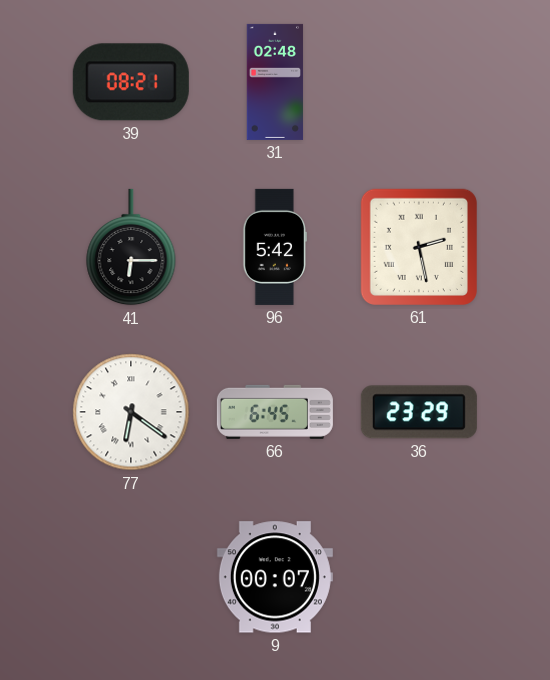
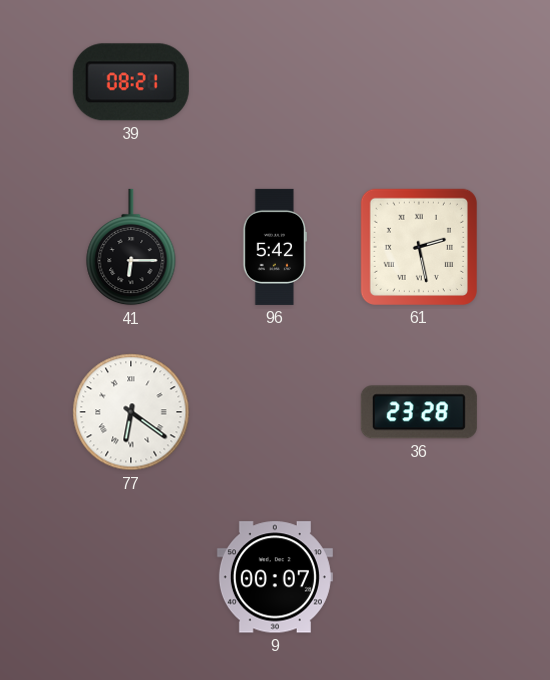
31: 02:48 -> none (275, 82)
66: 6:45 -> none (275, 412)
36: 23:29 -> 23:28 (419, 412)
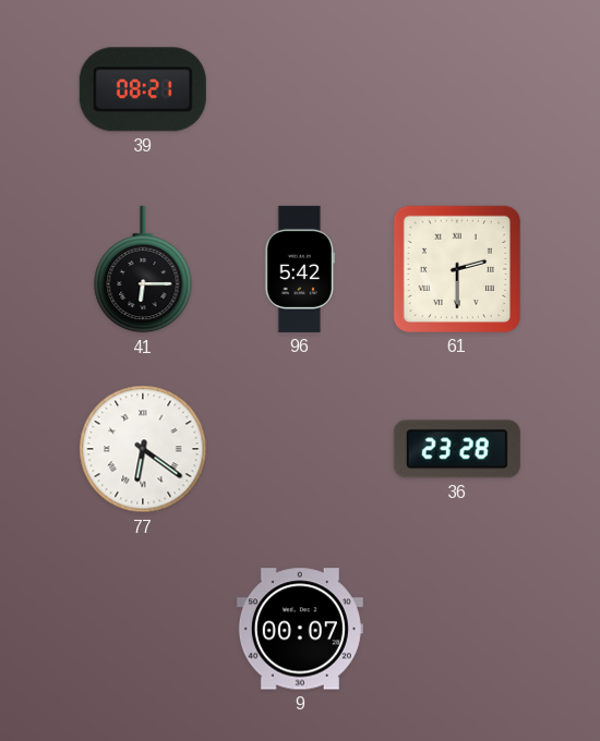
61: 2:28 -> 2:30 (457, 269)
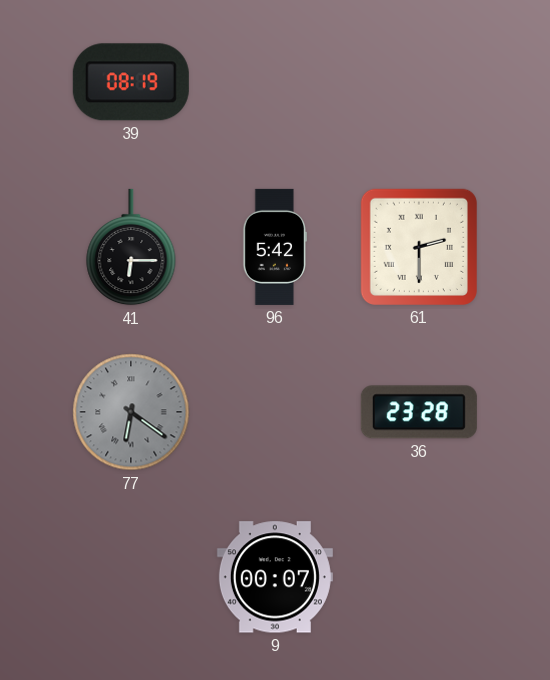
39: 08:21 -> 08:19 (131, 82)
77 dial: white -> grey (131, 412)
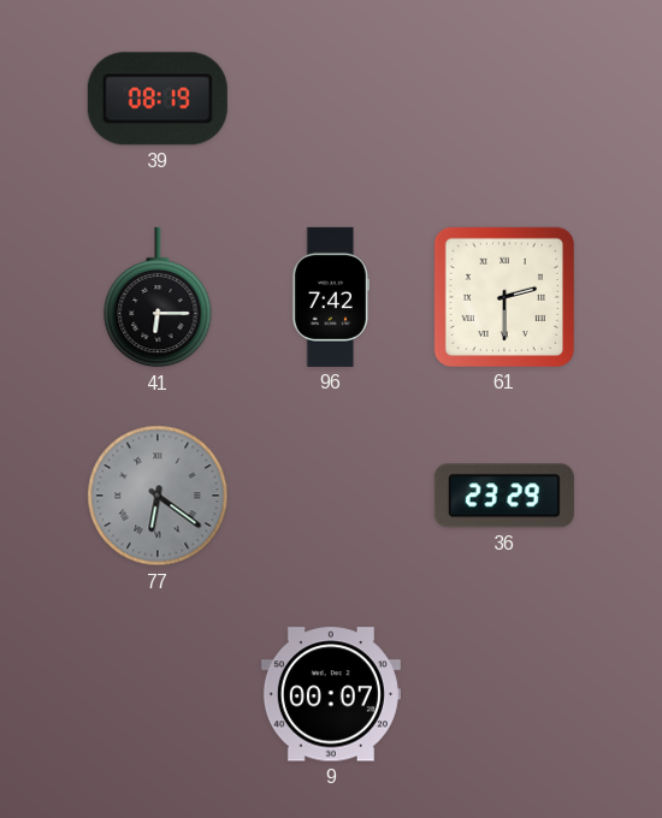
96: 5:42 -> 7:42 (331, 297)
36: 23:28 -> 23:29 (504, 496)
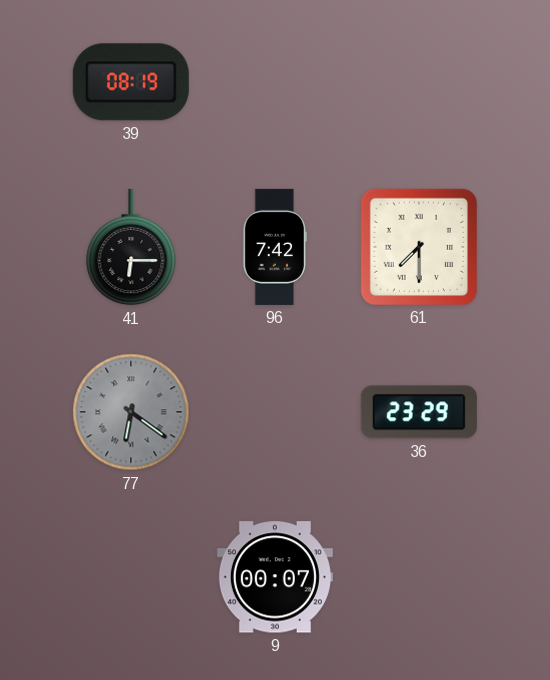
61: 2:30 -> 7:30 (419, 247)
